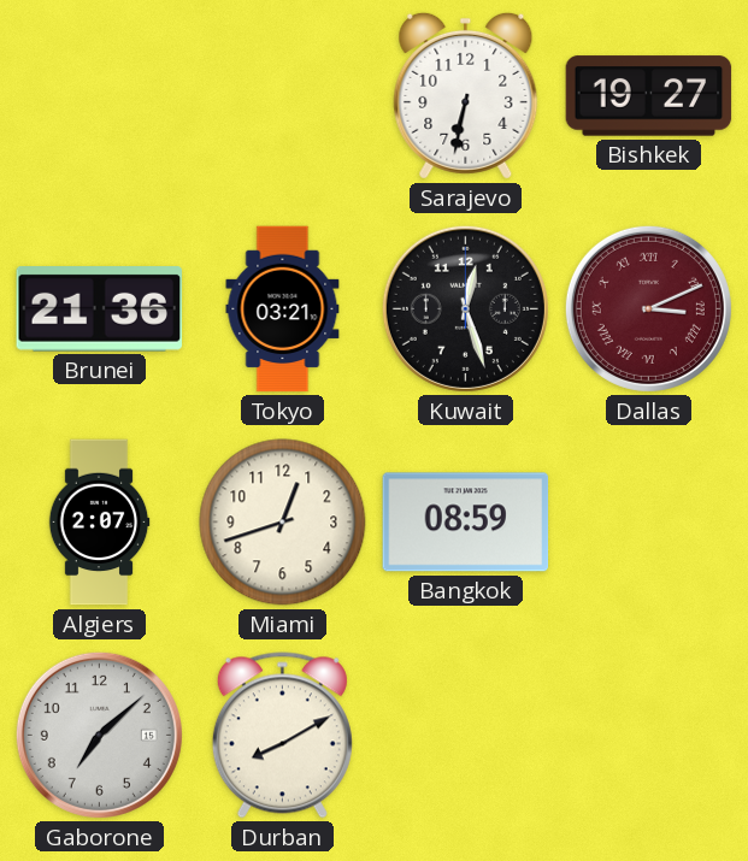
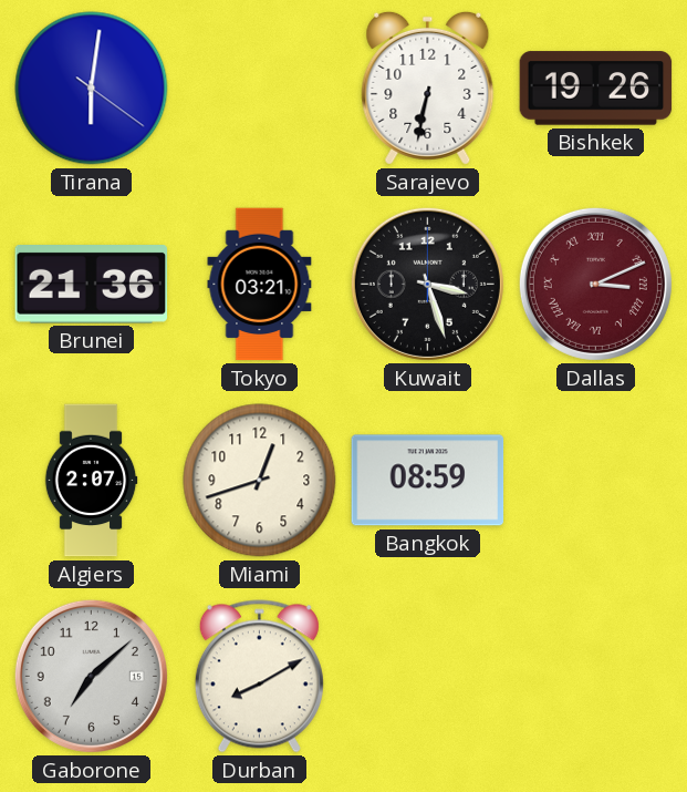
Tirana: none -> 6:01 (92, 89)
Bishkek: 19:27 -> 19:26 (596, 89)
Kuwait: 12:27 -> 3:27 (427, 284)
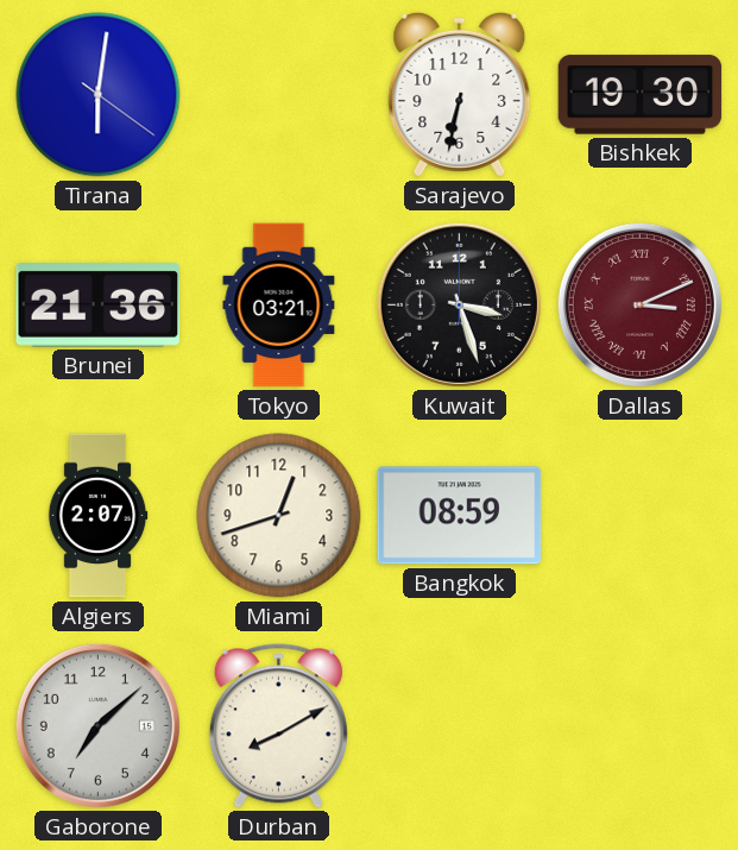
Bishkek: 19:26 -> 19:30 (641, 95)
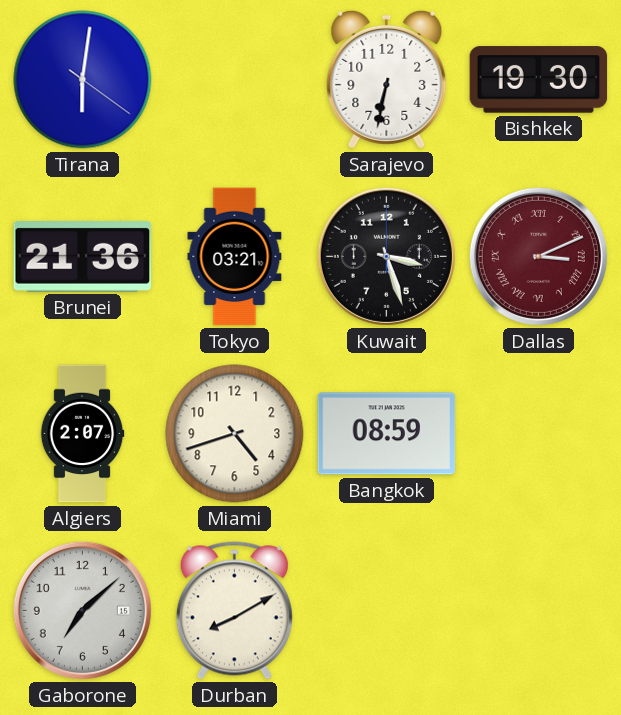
Miami: 12:42 -> 4:42 (235, 434)
